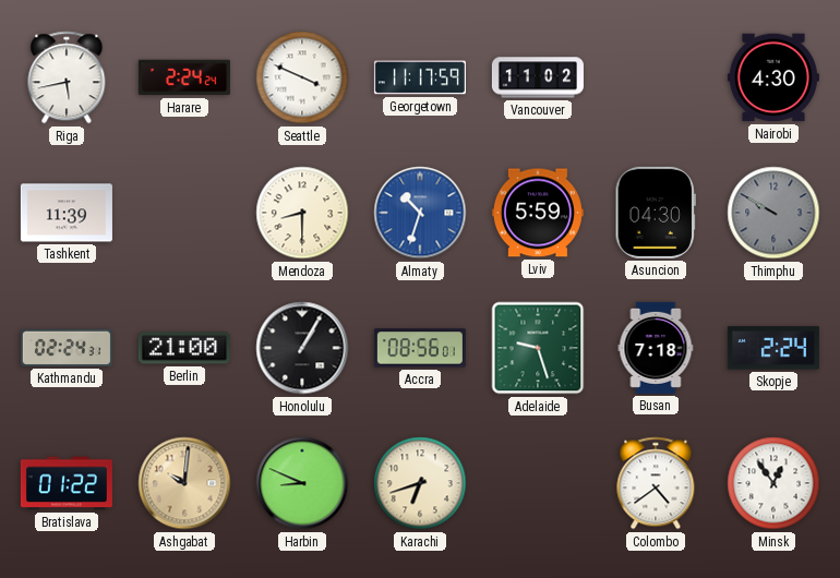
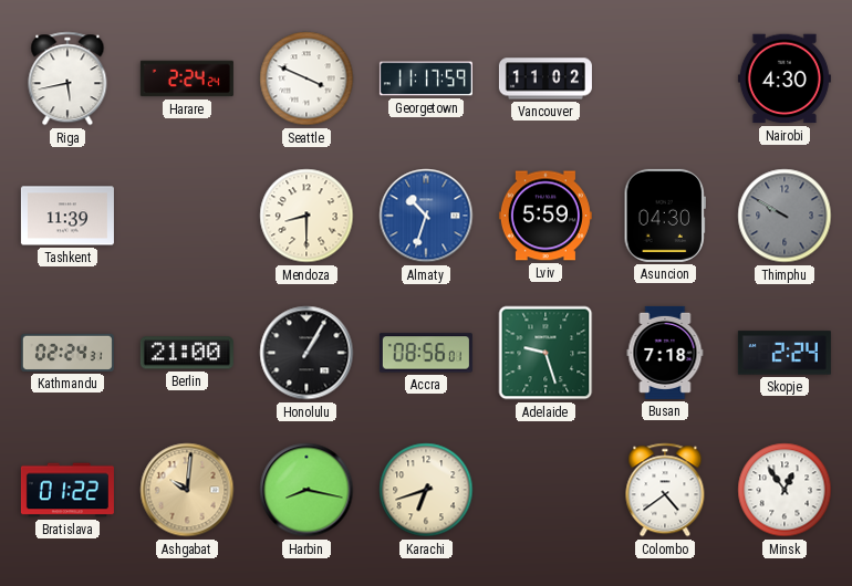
Harbin: 8:49 -> 8:17 (306, 490)
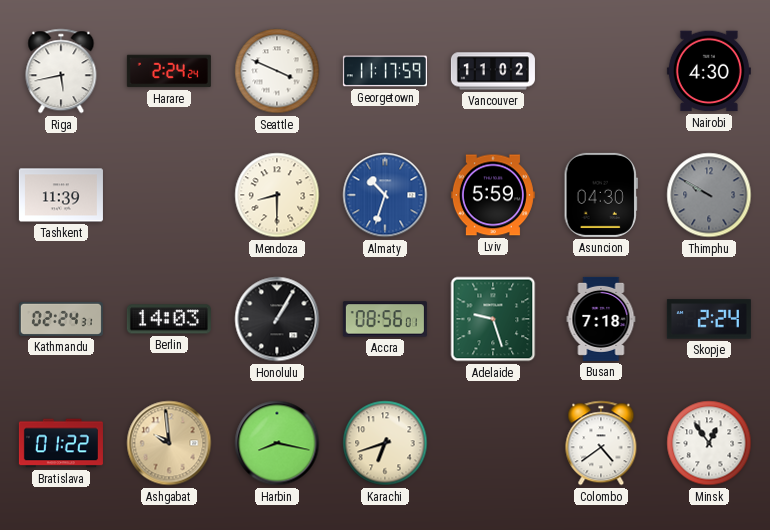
Berlin: 21:00 -> 14:03 (169, 319)
Ashgabat: 10:01 -> 9:59 (169, 443)
